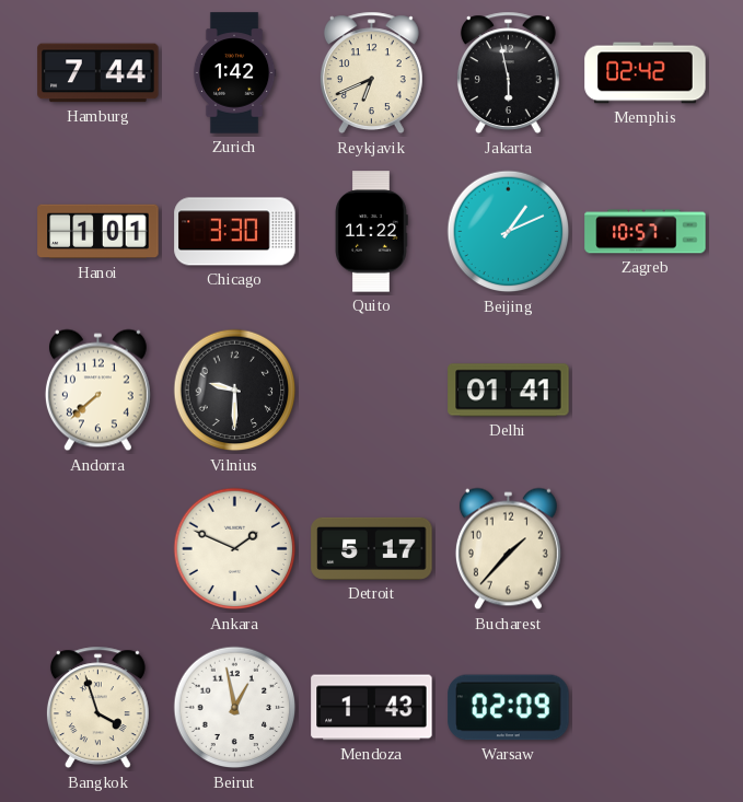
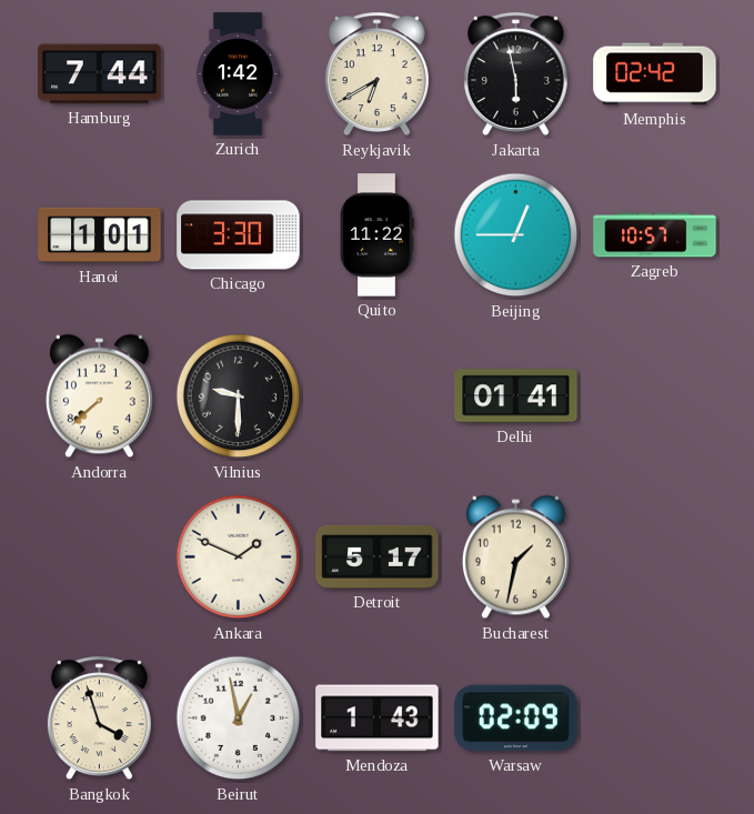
Reykjavik: 6:41 -> 6:40 (376, 74)
Beijing: 1:11 -> 12:45 (516, 235)
Bucharest: 1:37 -> 1:32 (515, 557)
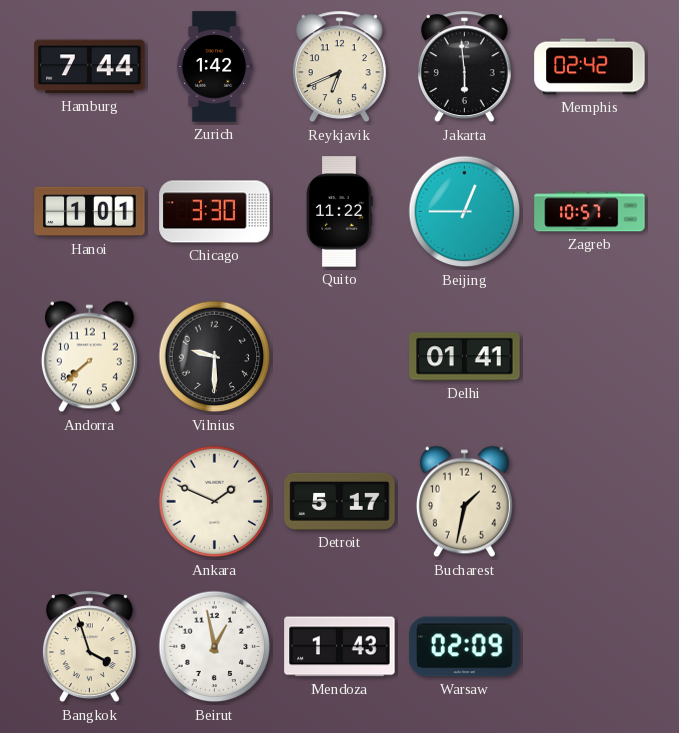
Reykjavik: 6:40 -> 6:41 (339, 67)
Jakarta: 5:58 -> 5:59 (464, 67)
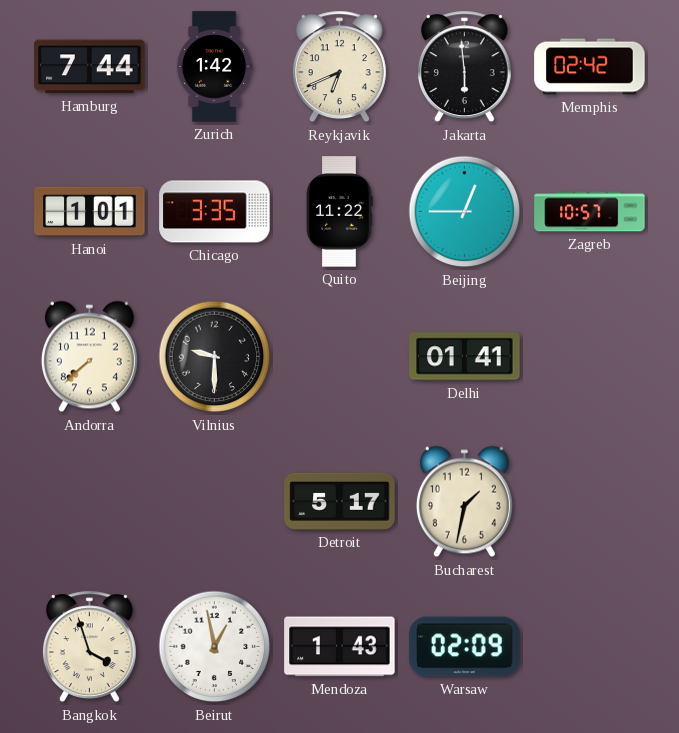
Chicago: 3:30 -> 3:35 (215, 212)
Ankara: 1:49 -> none (215, 502)
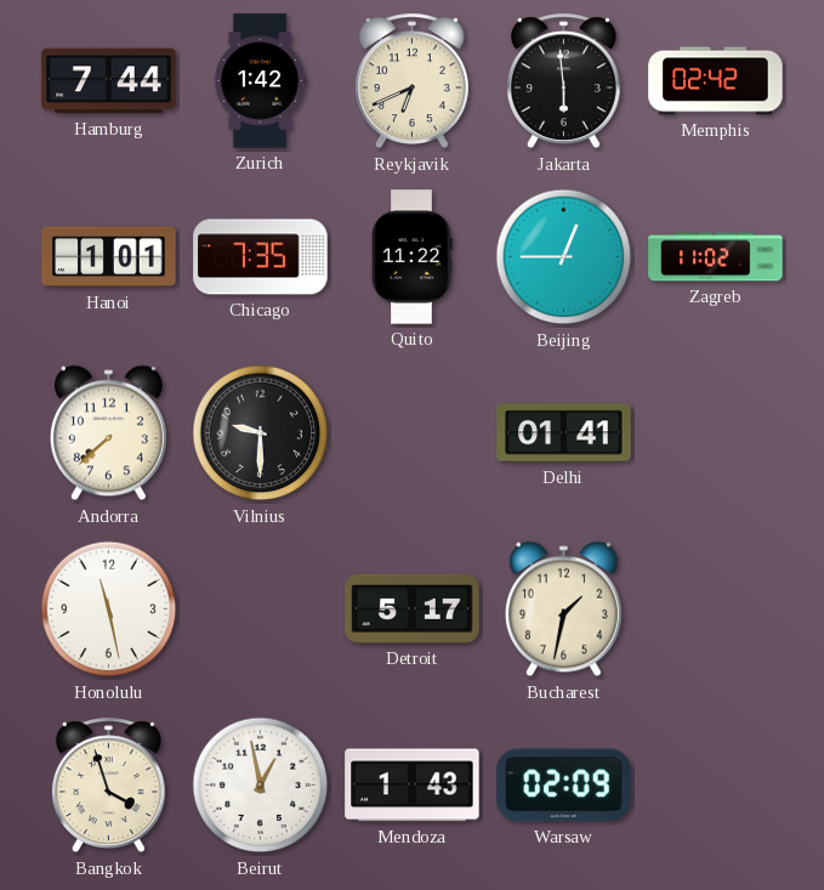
Chicago: 3:35 -> 7:35 (261, 257)
Zagreb: 10:57 -> 11:02 (716, 257)
Honolulu: none -> 11:28 (109, 610)
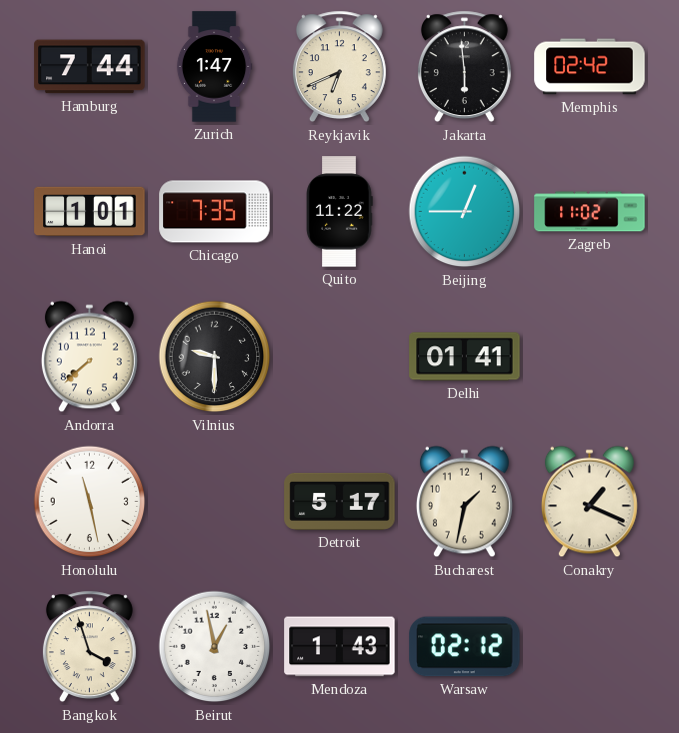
Zurich: 1:42 -> 1:47 (214, 67)
Conakry: none -> 1:19 (589, 502)
Warsaw: 02:09 -> 02:12 (465, 647)
